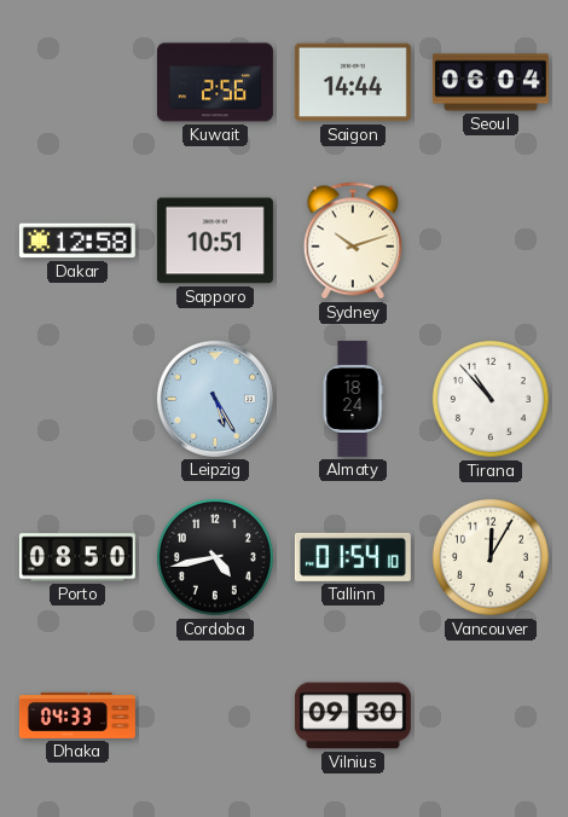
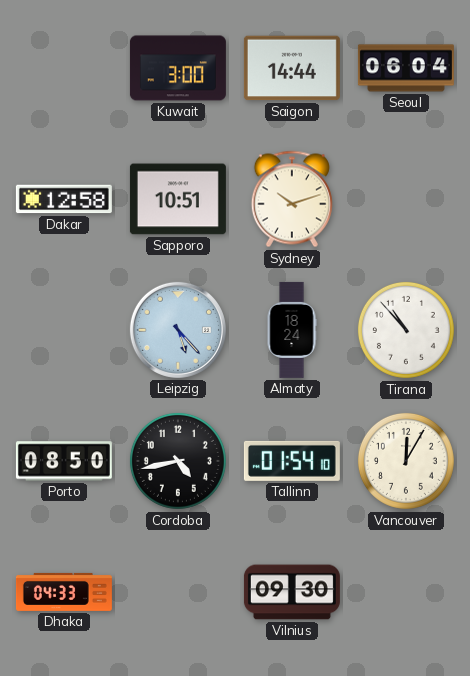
Kuwait: 2:56 -> 3:00 (178, 68)
Leipzig: 5:25 -> 5:23 (178, 330)
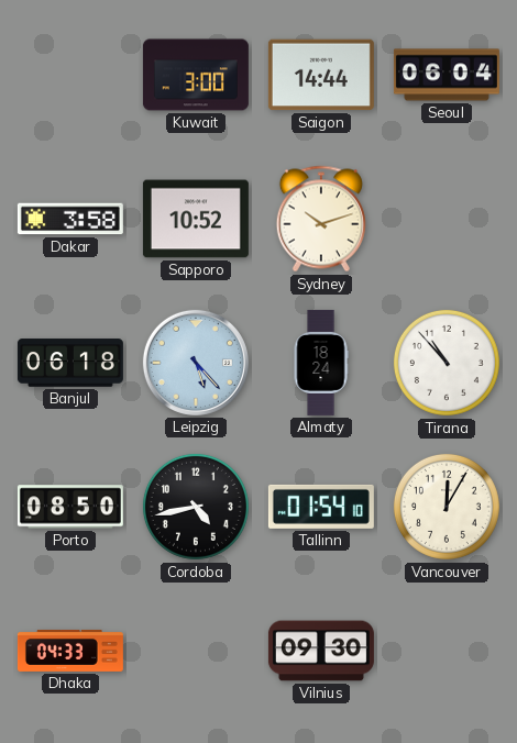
Dakar: 12:58 -> 3:58 (70, 219)
Sapporo: 10:51 -> 10:52 (196, 219)
Banjul: none -> 06:18 (70, 363)
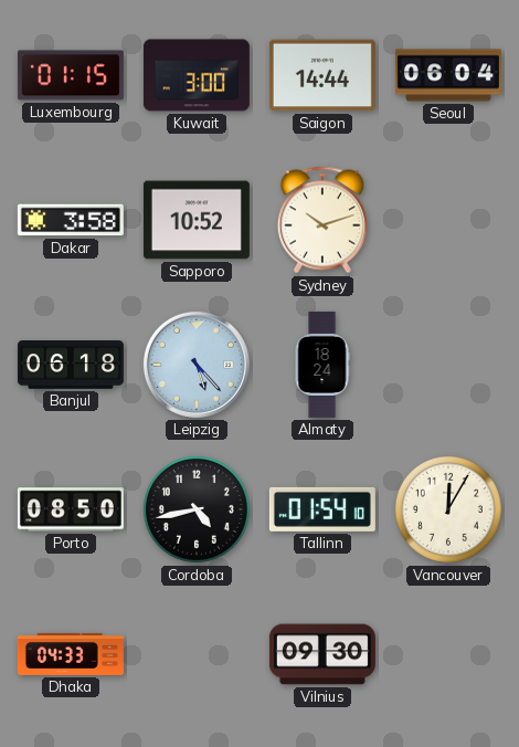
Luxembourg: none -> 01:15 (71, 75)
Tirana: 10:53 -> none (447, 363)
